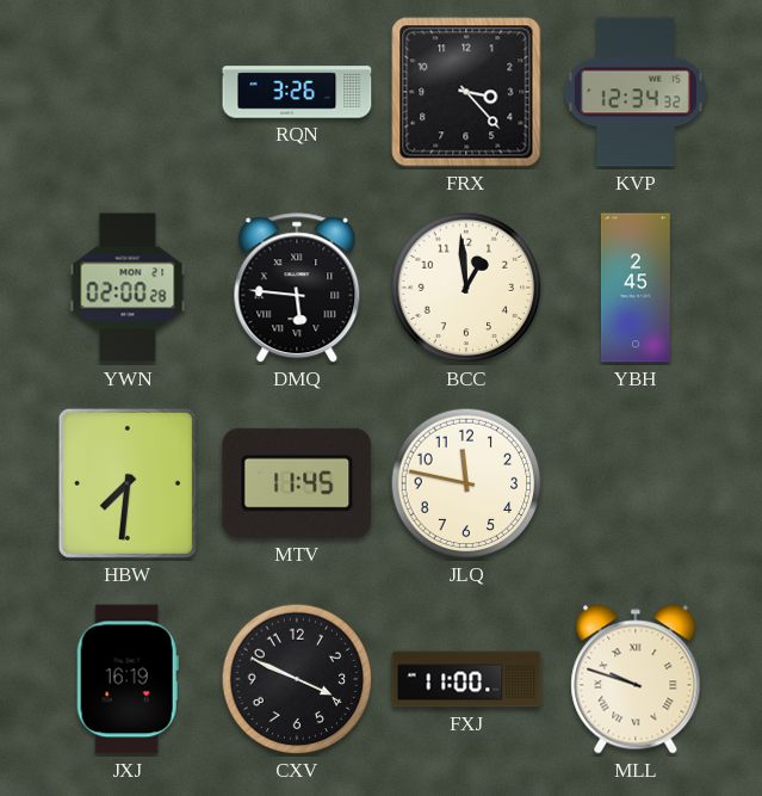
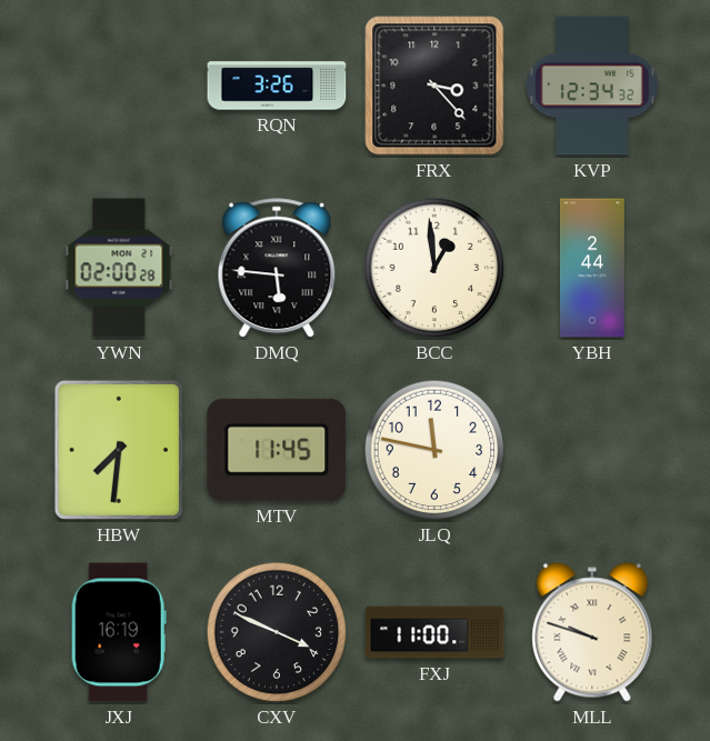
YBH: 2:45 -> 2:44 (592, 268)
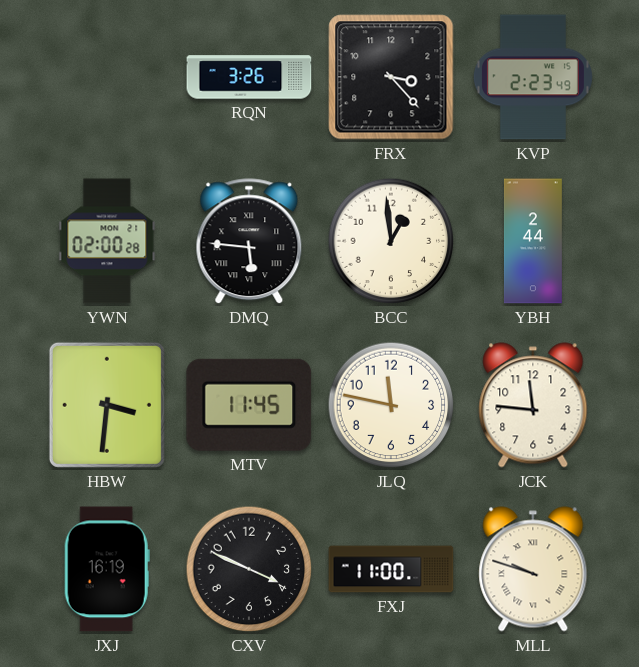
KVP: 12:34 -> 2:23 (533, 77)
HBW: 7:31 -> 3:31 (107, 405)
JCK: none -> 11:46 (533, 405)
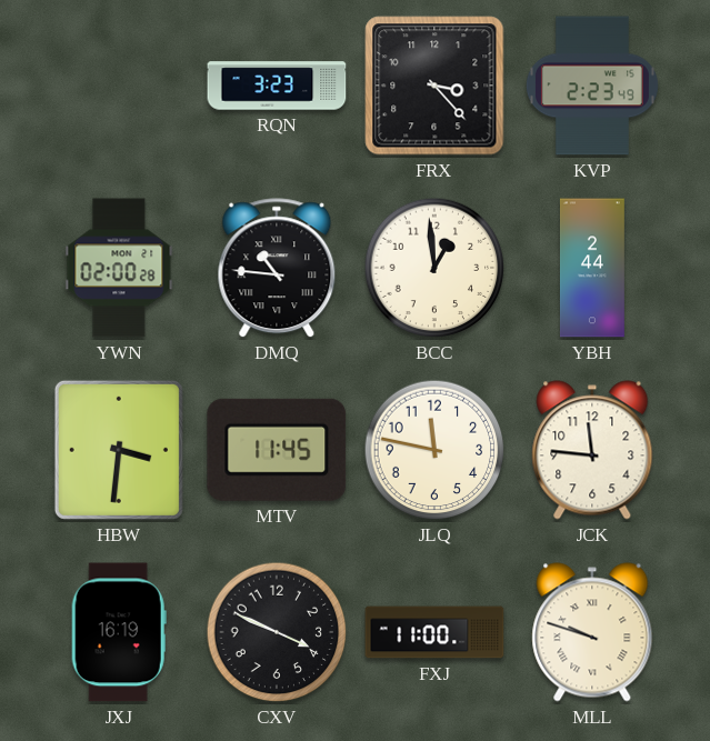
RQN: 3:26 -> 3:23 (277, 86)
DMQ: 5:46 -> 10:46 (277, 269)
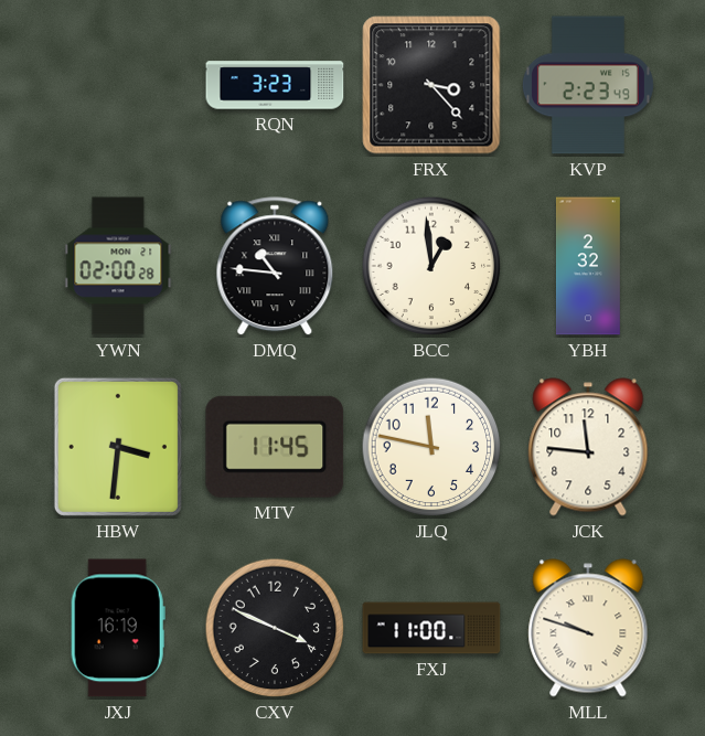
YBH: 2:44 -> 2:32 (588, 266)
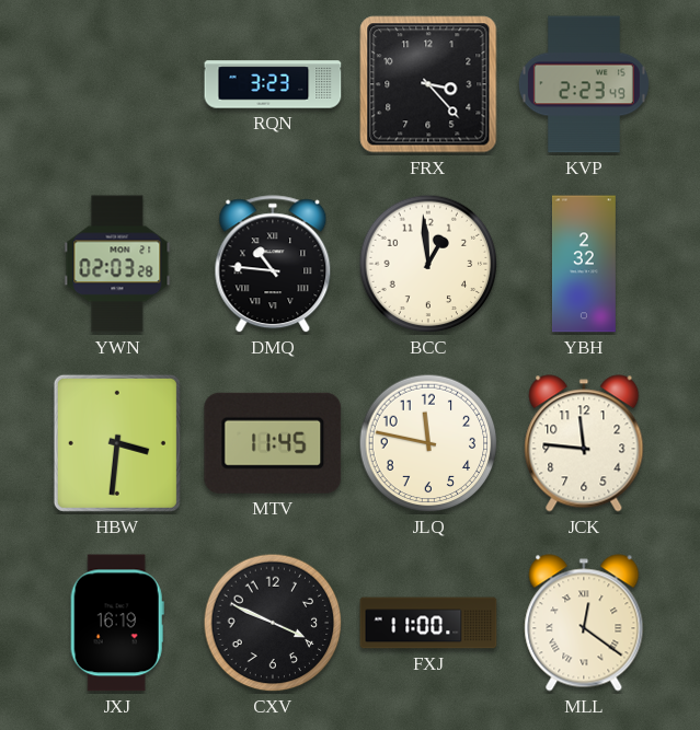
YWN: 02:00 -> 02:03 (117, 264)
MLL: 9:48 -> 12:21 (584, 623)
